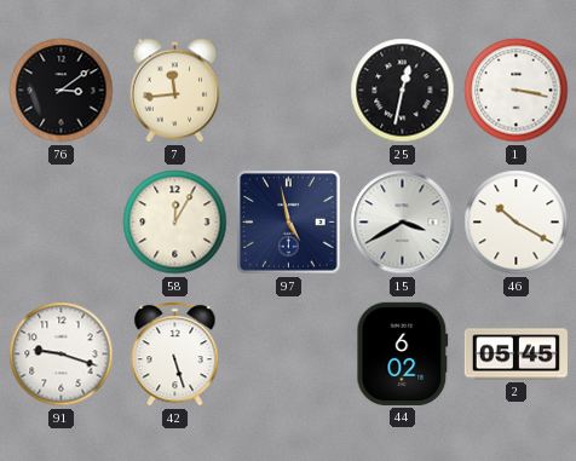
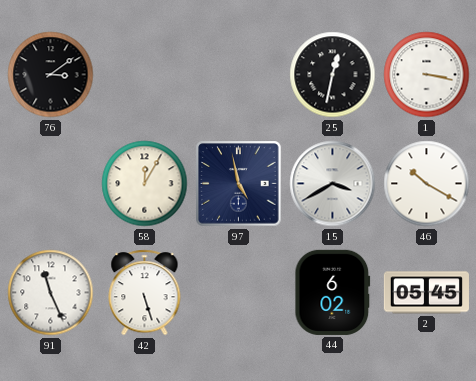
7: 11:44 -> none (175, 91)
91: 9:18 -> 11:26 (51, 293)
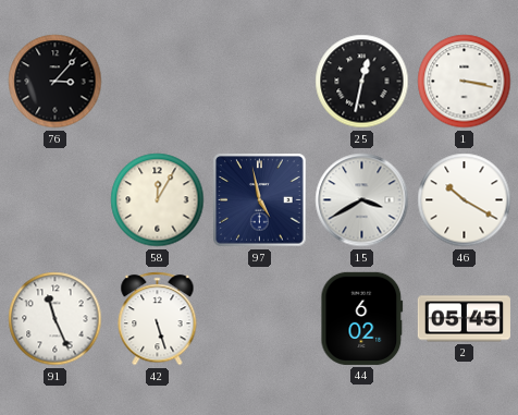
76: 3:09 -> 3:07 (55, 82)
